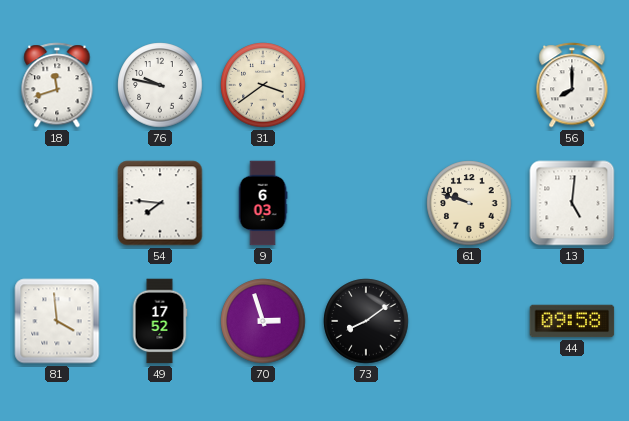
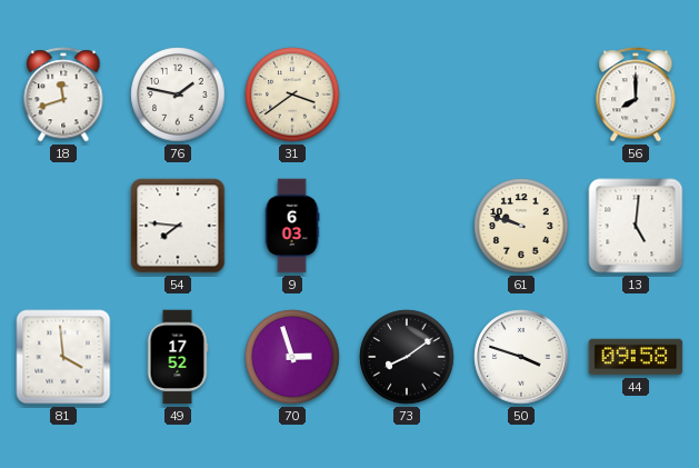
76: 9:47 -> 1:47 (178, 94)
50: none -> 3:48 (521, 357)
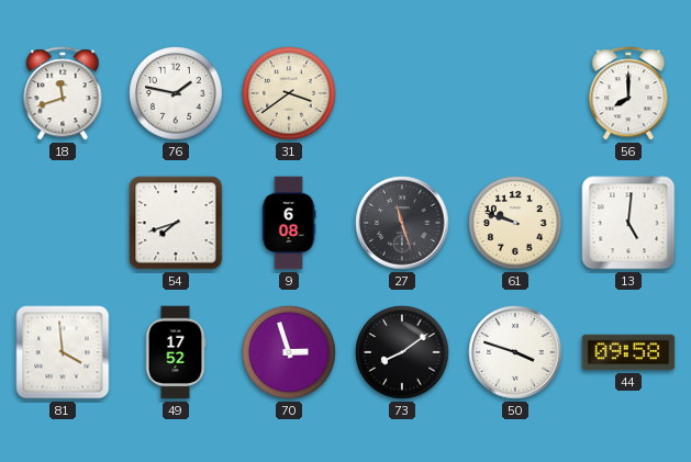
54: 7:46 -> 7:42 (176, 223)
9: 6:03 -> 6:08 (289, 223)
27: none -> 11:27 (402, 223)
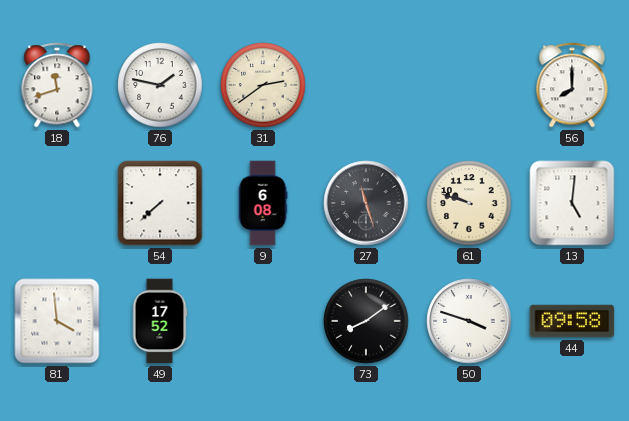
31: 3:39 -> 2:39 (263, 85)
54: 7:42 -> 7:38 (160, 203)
70: 2:57 -> none (289, 352)
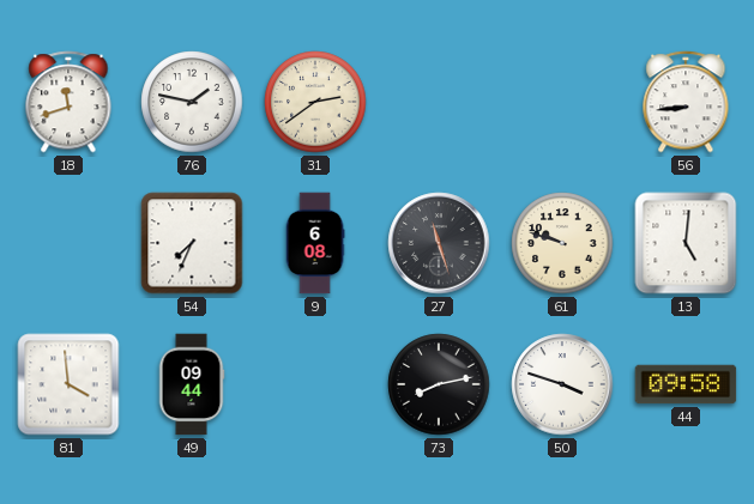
56: 8:00 -> 8:44 (686, 102)
54: 7:38 -> 7:34 (192, 243)
49: 17:52 -> 09:44 (192, 384)
73: 8:09 -> 8:13 (439, 384)
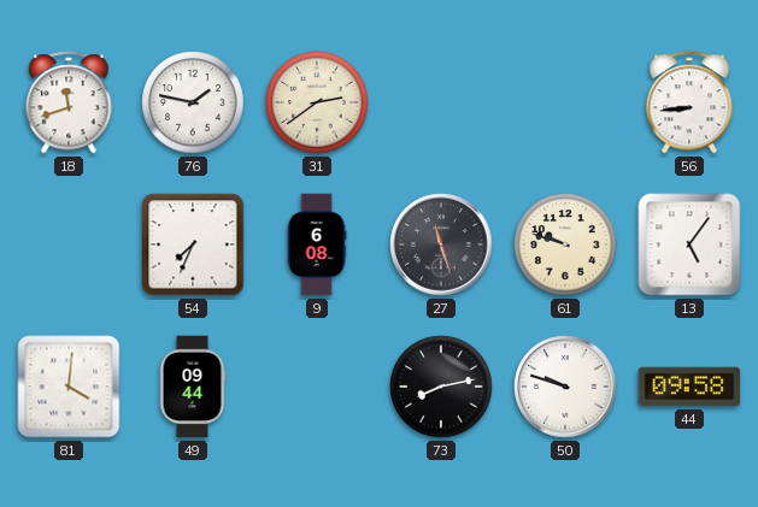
13: 5:01 -> 5:06 (689, 244)
81: 3:59 -> 4:01 (69, 387)
50: 3:48 -> 9:48 (565, 387)
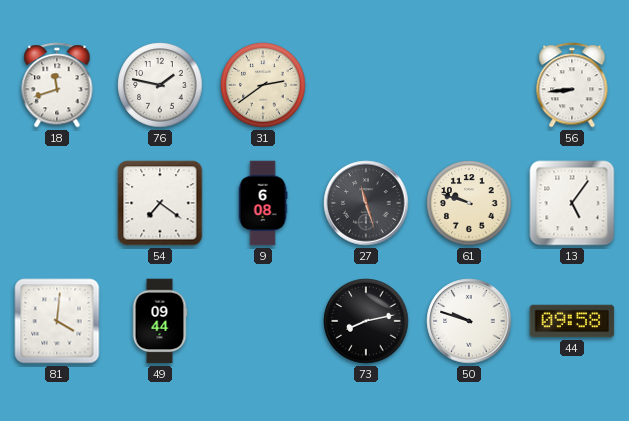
54: 7:34 -> 7:21 (160, 203)
